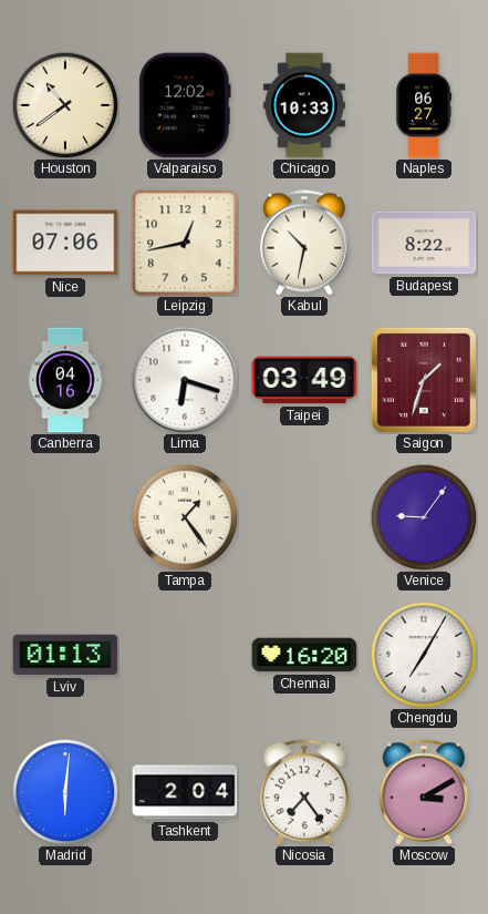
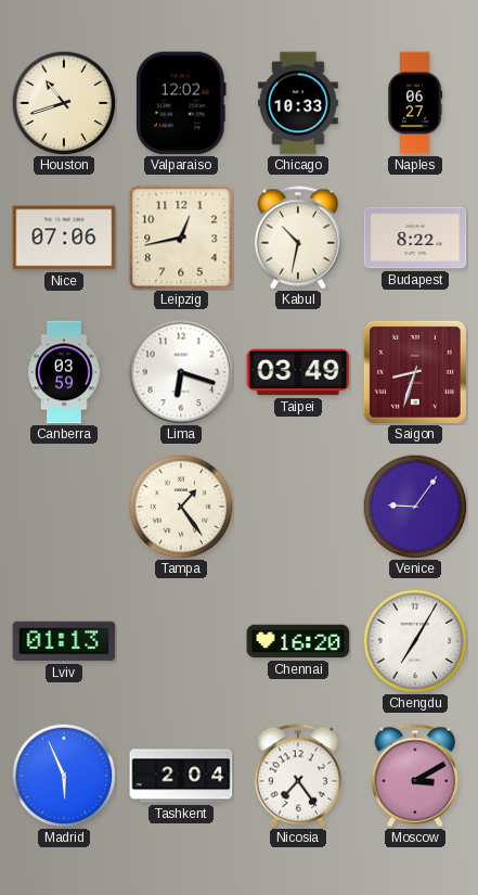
Houston: 10:39 -> 10:42 (64, 103)
Canberra: 04:16 -> 03:59 (64, 372)
Saigon: 1:33 -> 8:33 (415, 372)
Madrid: 6:01 -> 5:56 (64, 776)
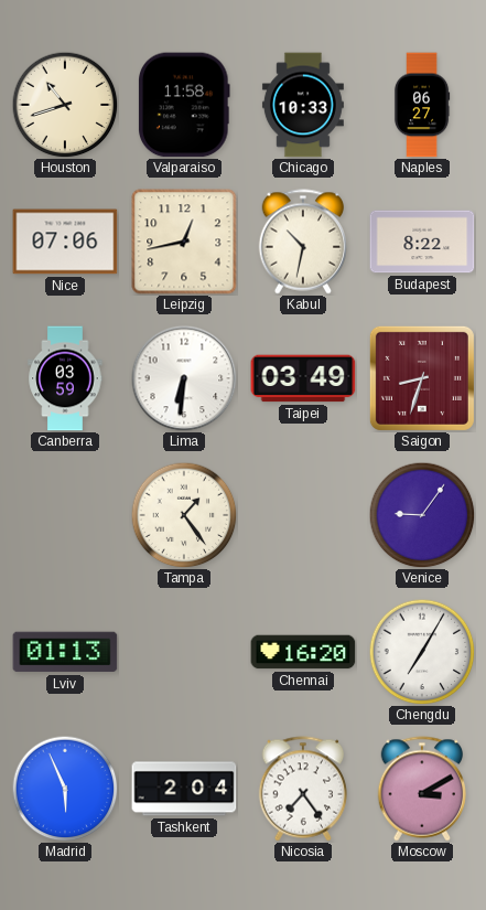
Valparaiso: 12:02 -> 11:58 (185, 105)
Lima: 6:18 -> 6:31 (184, 378)
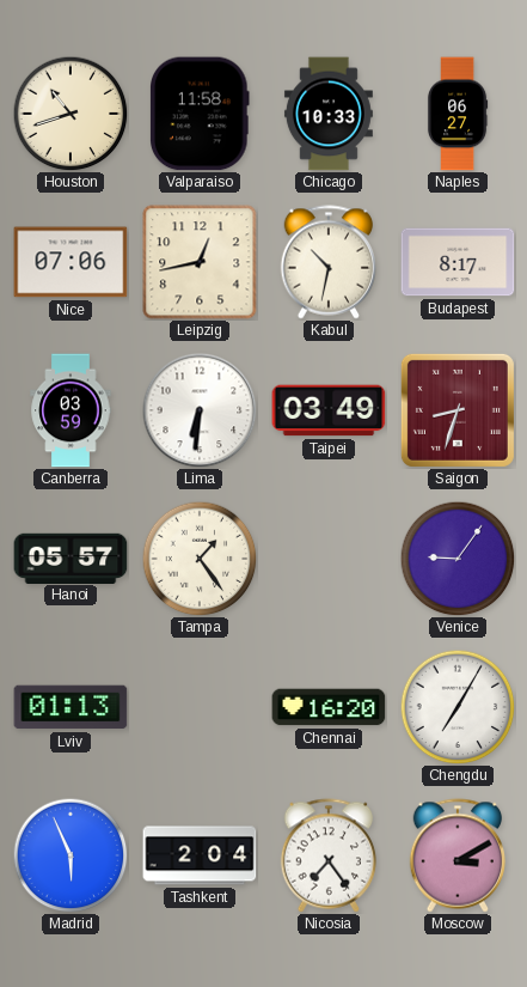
Budapest: 8:22 -> 8:17 (458, 262)
Hanoi: none -> 05:57 (71, 558)
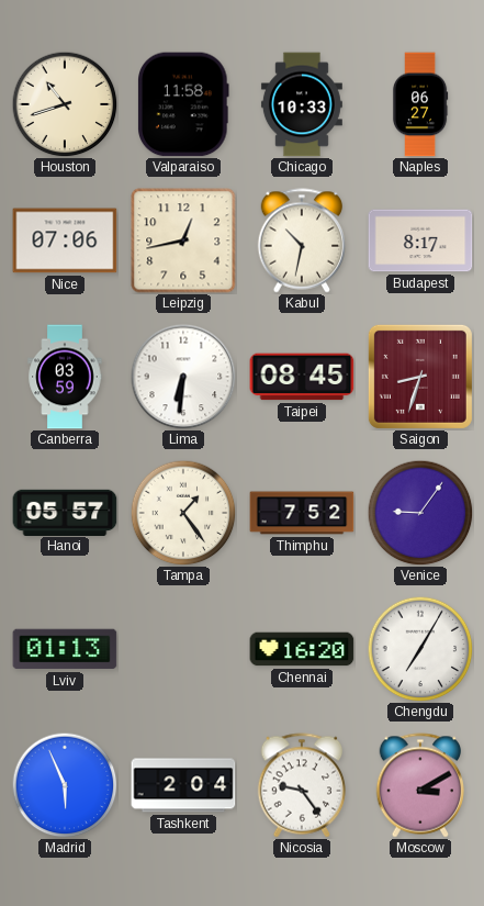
Taipei: 03:49 -> 08:45 (302, 377)
Thimphu: none -> 7:52 (302, 513)
Nicosia: 7:24 -> 9:24 (302, 785)
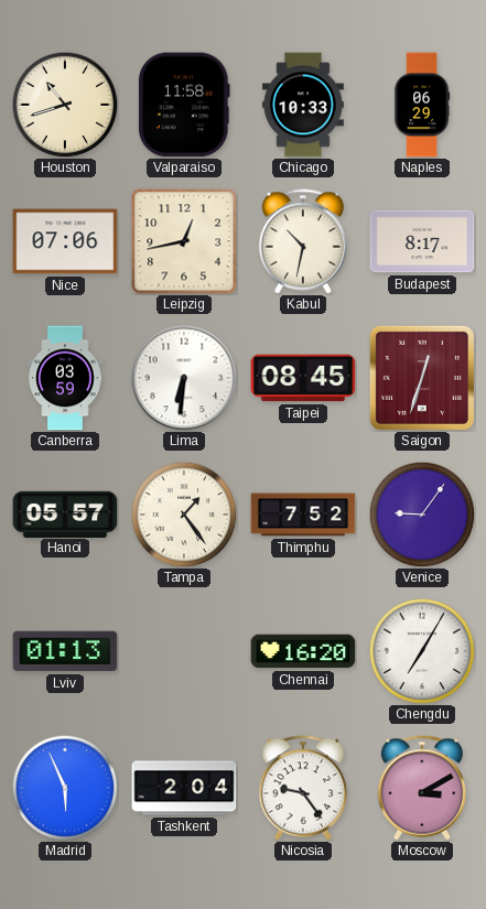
Naples: 06:27 -> 06:29 (422, 105)
Saigon: 8:33 -> 12:33 (422, 378)
